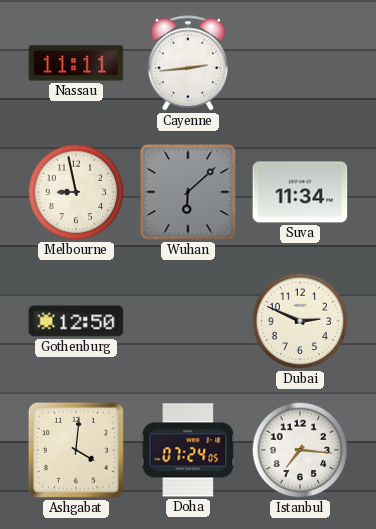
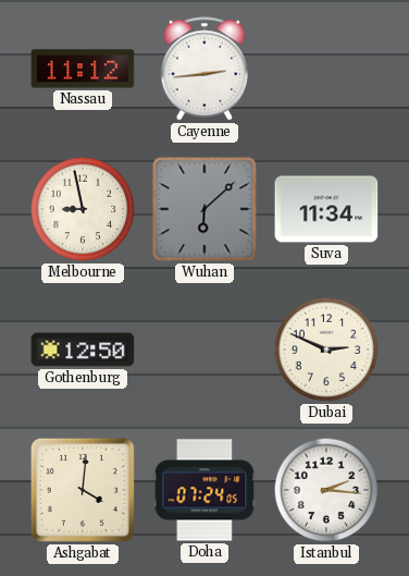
Nassau: 11:11 -> 11:12 (83, 69)
Istanbul: 7:16 -> 2:16 (326, 490)
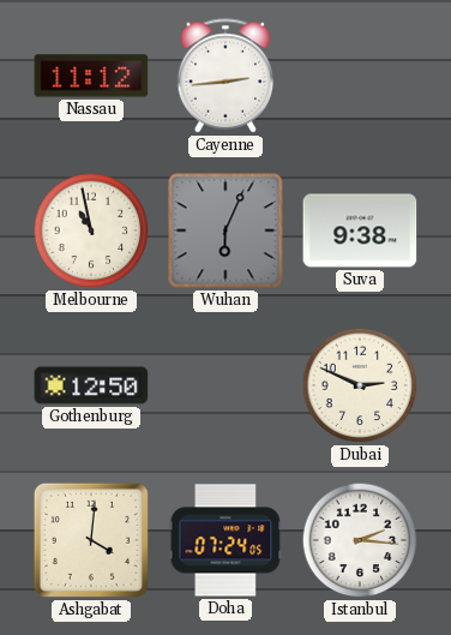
Melbourne: 8:58 -> 10:58 (91, 230)
Wuhan: 6:08 -> 6:04 (225, 230)
Suva: 11:34 -> 9:38 (360, 230)
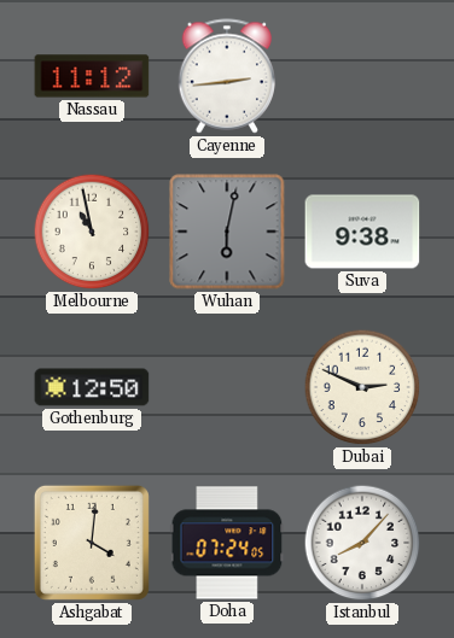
Wuhan: 6:04 -> 6:02 (227, 232)
Istanbul: 2:16 -> 8:07 (362, 543)
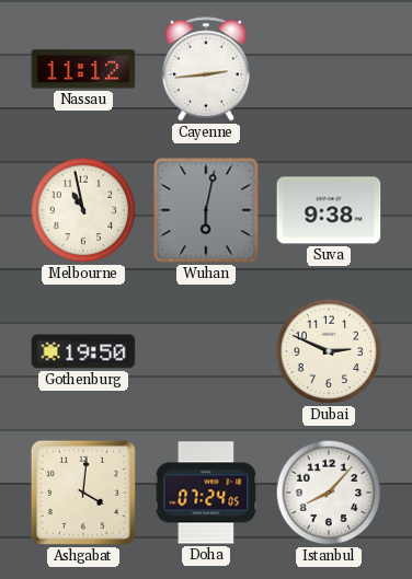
Gothenburg: 12:50 -> 19:50 (83, 351)
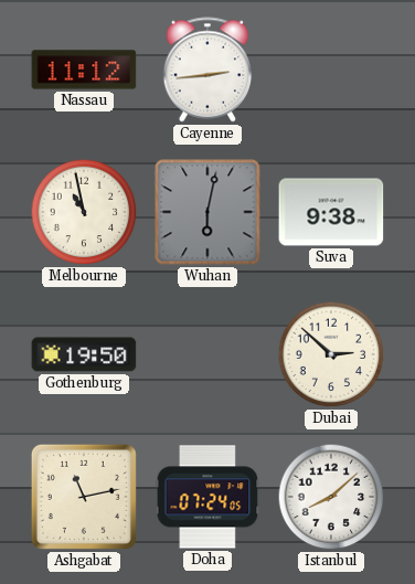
Dubai: 2:49 -> 2:52 (331, 354)
Ashgabat: 4:01 -> 11:13 (84, 497)
Istanbul: 8:07 -> 8:08 (331, 497)
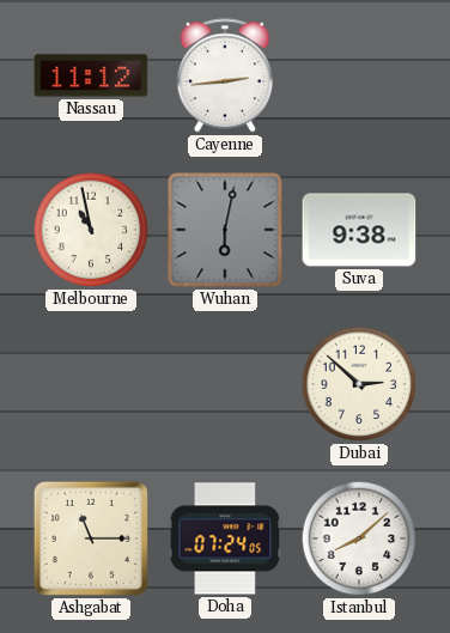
Gothenburg: 19:50 -> none (84, 354)
Ashgabat: 11:13 -> 11:15 (91, 538)
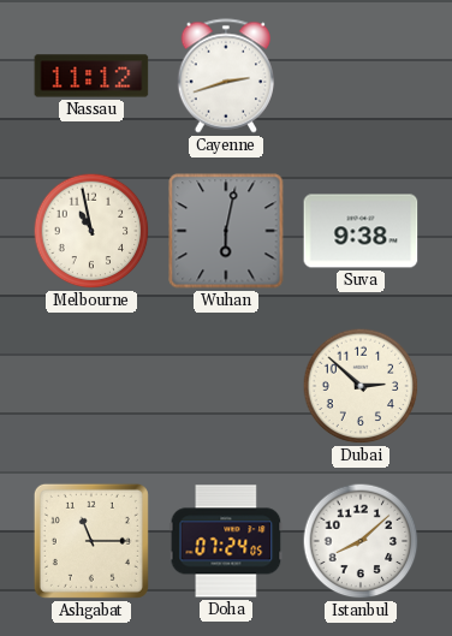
Cayenne: 2:44 -> 2:42 (226, 76)
